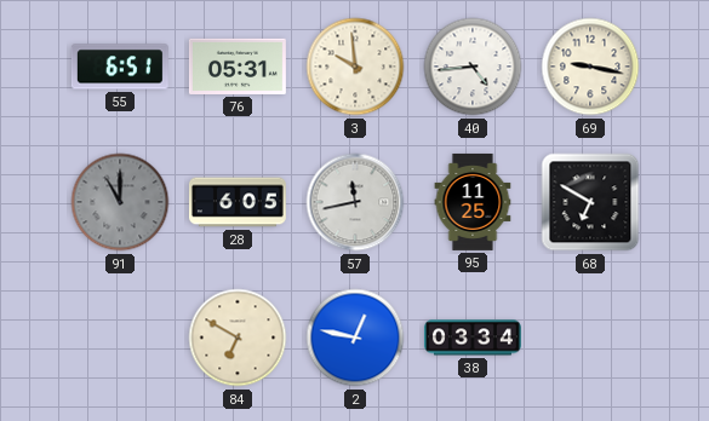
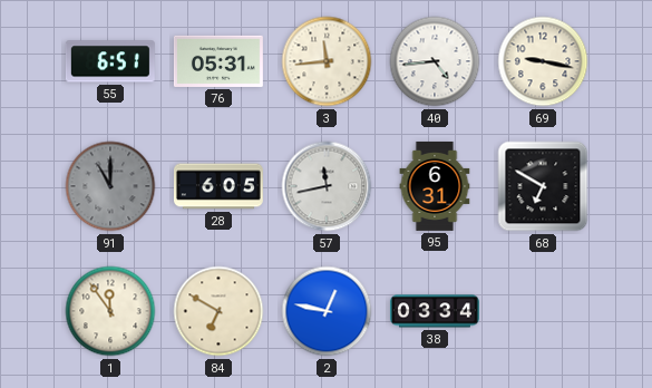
3: 9:59 -> 11:44 (327, 61)
95: 11:25 -> 6:31 (435, 186)
1: none -> 11:54 (110, 311)
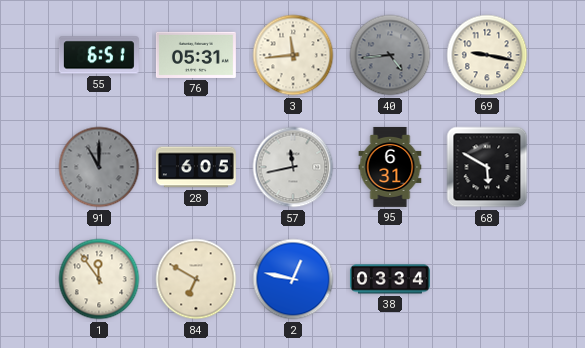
40 dial: white -> grey (390, 55)
68: 6:50 -> 5:50 (487, 167)
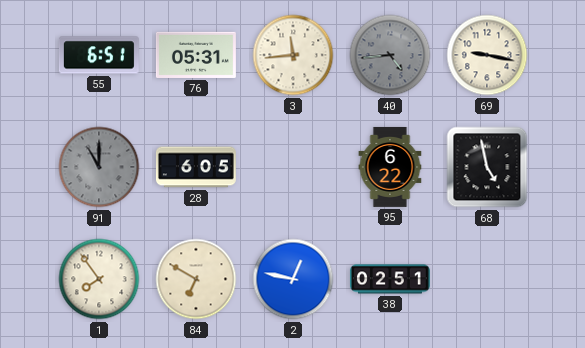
57: 11:43 -> none (293, 167)
95: 6:31 -> 6:22 (390, 167)
68: 5:50 -> 4:58 (487, 167)
1: 11:54 -> 7:54 (99, 279)
38: 03:34 -> 02:51 (390, 279)
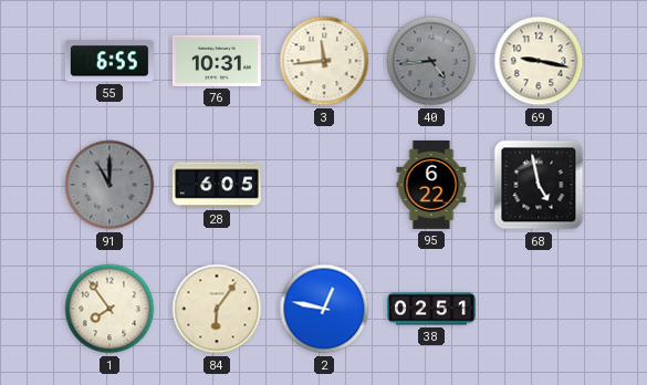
55: 6:51 -> 6:55 (109, 61)
76: 05:31 -> 10:31 (217, 61)
84: 6:50 -> 6:06 (217, 309)
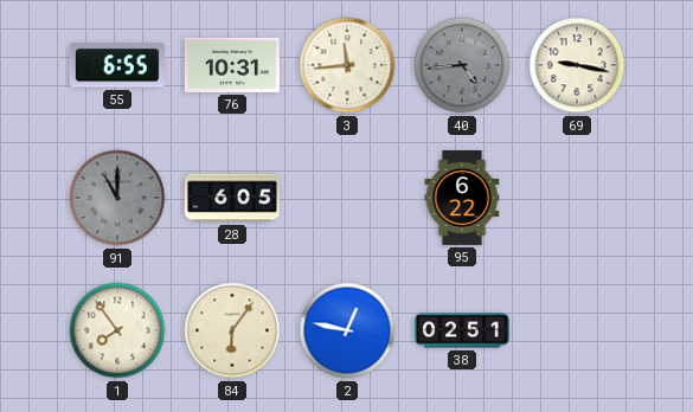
68: 4:58 -> none (539, 185)
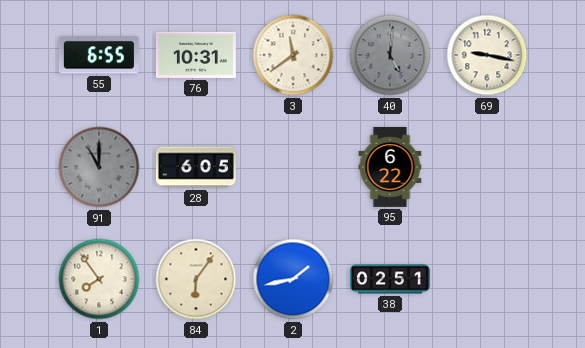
3: 11:44 -> 11:39 (293, 55)
40: 4:44 -> 5:01 (390, 55)
2: 12:47 -> 1:43 (293, 279)
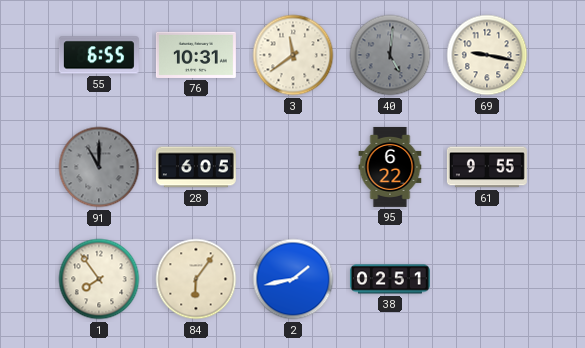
61: none -> 9:55 (487, 167)
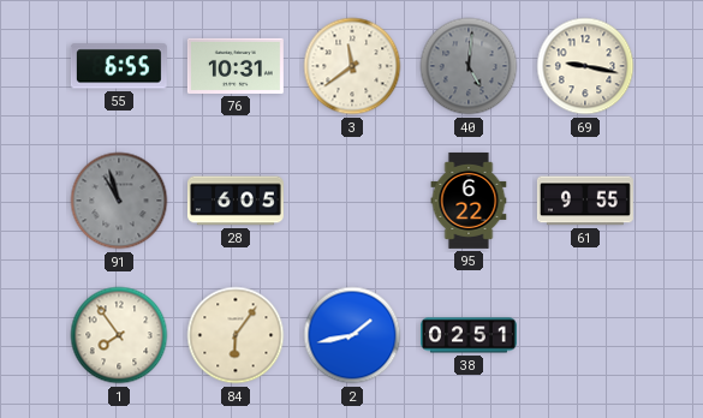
91: 11:00 -> 10:57 (119, 201)
